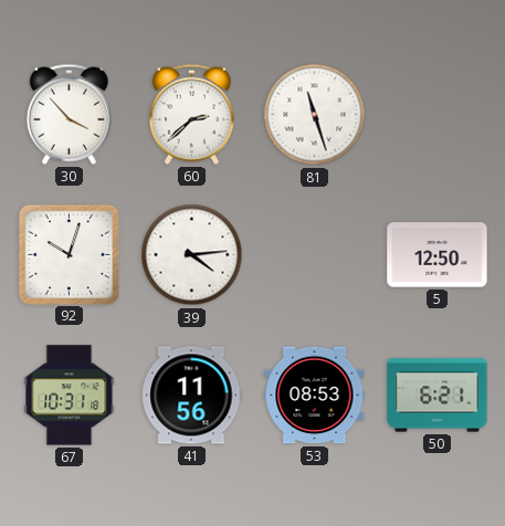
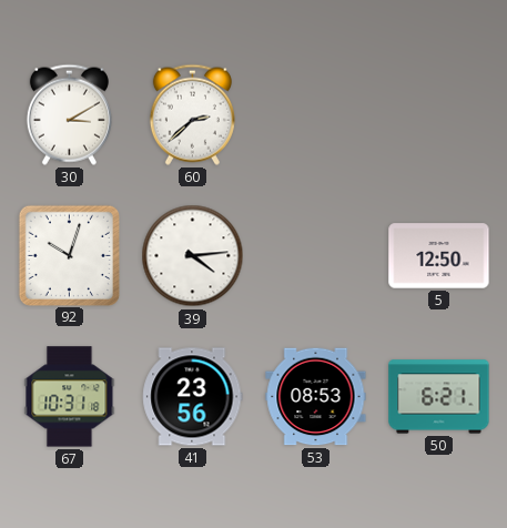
30: 3:53 -> 3:10 (69, 114)
81: 11:27 -> none (315, 115)
41: 11:56 -> 23:56 (193, 397)
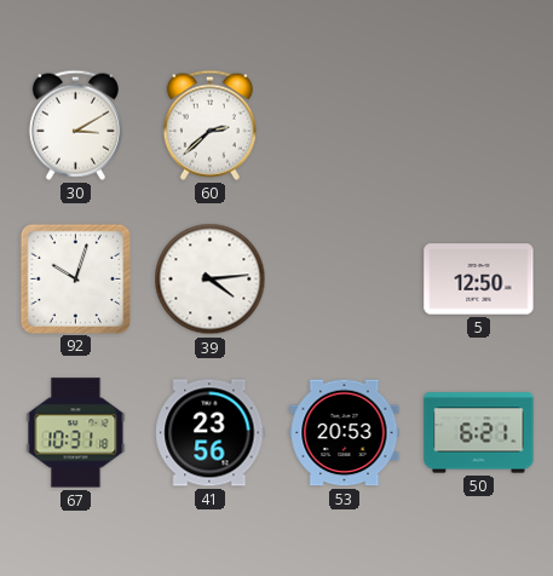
53: 08:53 -> 20:53 (345, 433)
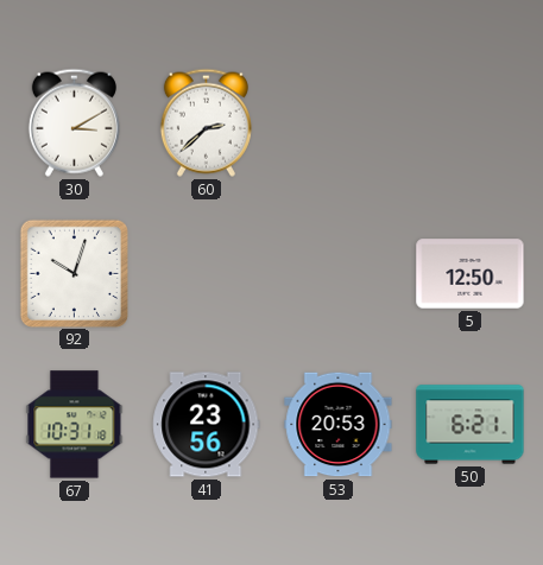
39: 4:14 -> none (211, 280)
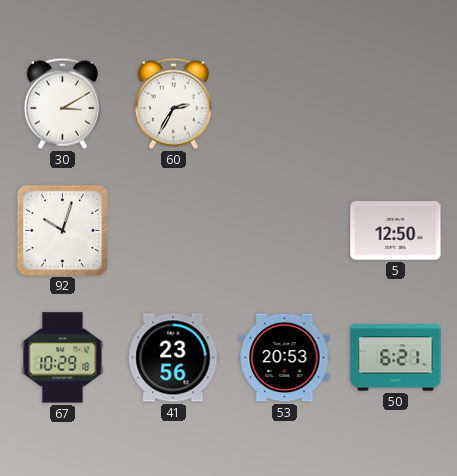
60: 2:38 -> 2:35 (173, 103)
67: 10:31 -> 10:29 (63, 358)
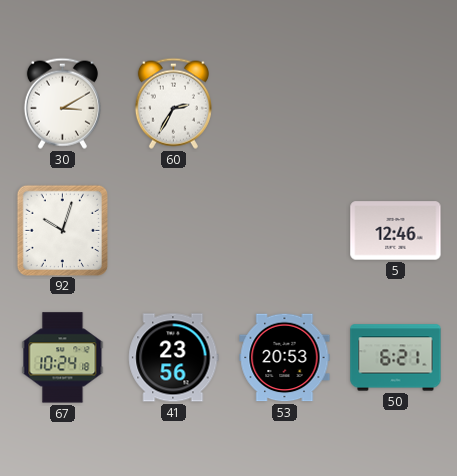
5: 12:50 -> 12:46 (396, 231)
67: 10:29 -> 10:24 (63, 358)
